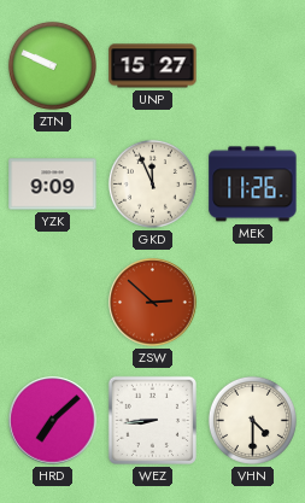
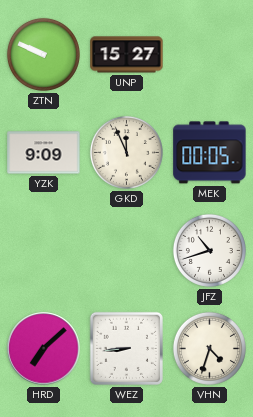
MEK: 11:26 -> 00:05 (210, 153)
ZSW: 2:52 -> none (153, 303)
JFZ: none -> 10:42 (209, 250)
VHN: 4:30 -> 4:33 (209, 348)
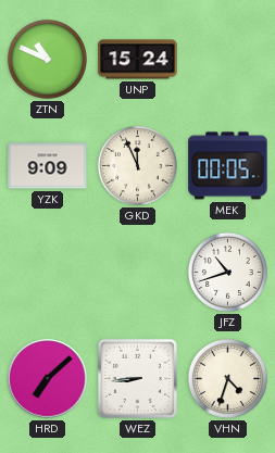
ZTN: 9:49 -> 10:49 (47, 59)
UNP: 15:27 -> 15:24 (138, 60)
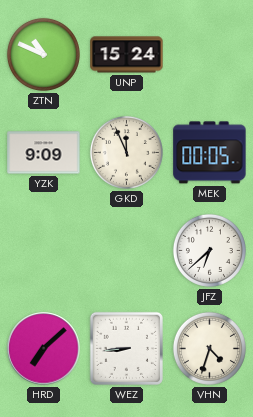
JFZ: 10:42 -> 6:38 (209, 250)
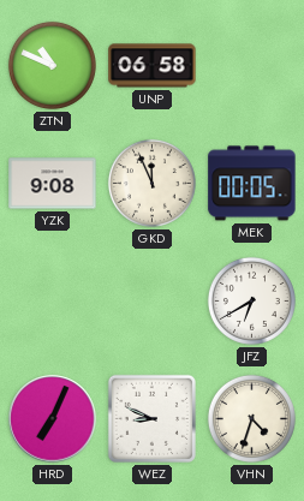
UNP: 15:24 -> 06:58 (153, 66)
YZK: 9:09 -> 9:08 (53, 184)
JFZ: 6:38 -> 6:40 (251, 300)
HRD: 7:08 -> 7:04 (53, 419)
WEZ: 8:44 -> 8:49 (151, 418)
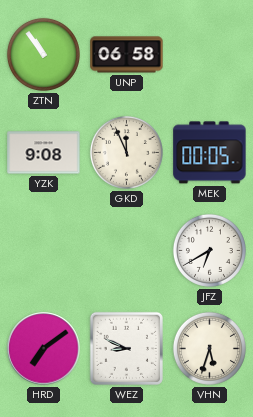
ZTN: 10:49 -> 10:54 (43, 54)
HRD: 7:04 -> 7:09 (44, 349)
VHN: 4:33 -> 5:33 (209, 348)
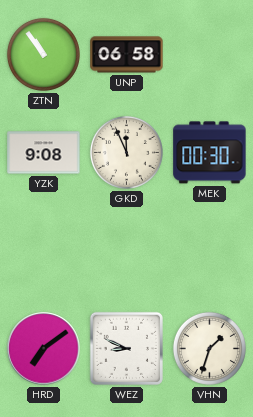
MEK: 00:05 -> 00:30 (210, 153)
JFZ: 6:40 -> none (209, 250)
VHN: 5:33 -> 1:33 (209, 348)
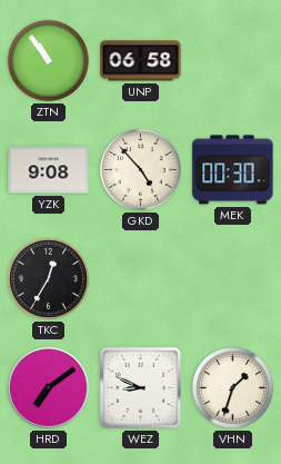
GKD: 11:56 -> 4:53 (140, 169)
TKC: none -> 12:35 (48, 278)
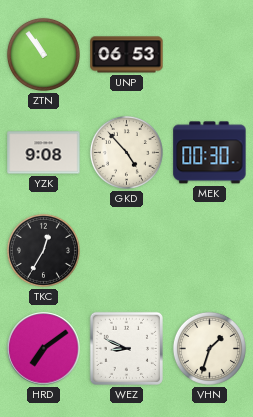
UNP: 06:58 -> 06:53 (127, 55)
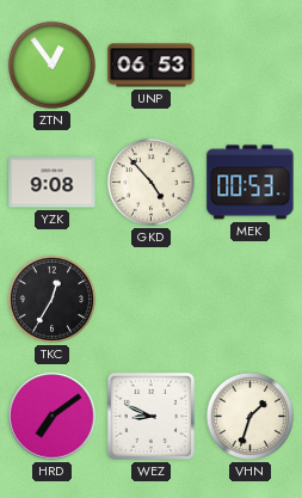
ZTN: 10:54 -> 12:54 (51, 64)
MEK: 00:30 -> 00:53 (251, 183)
